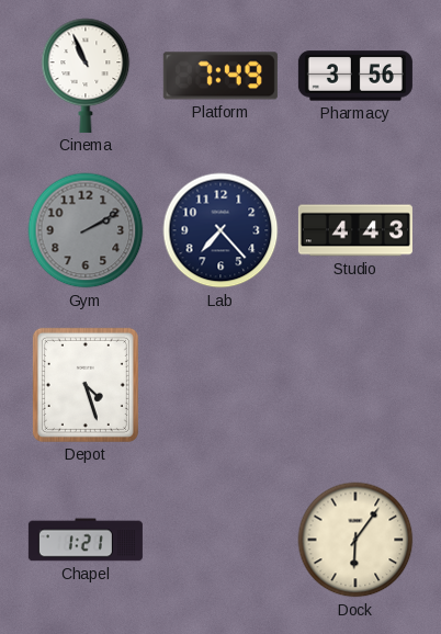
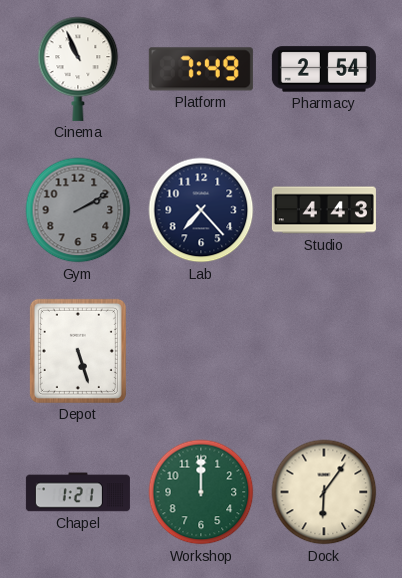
Pharmacy: 3:56 -> 2:54 (324, 69)
Depot: 4:27 -> 5:27 (78, 351)
Workshop: none -> 12:00 (201, 492)
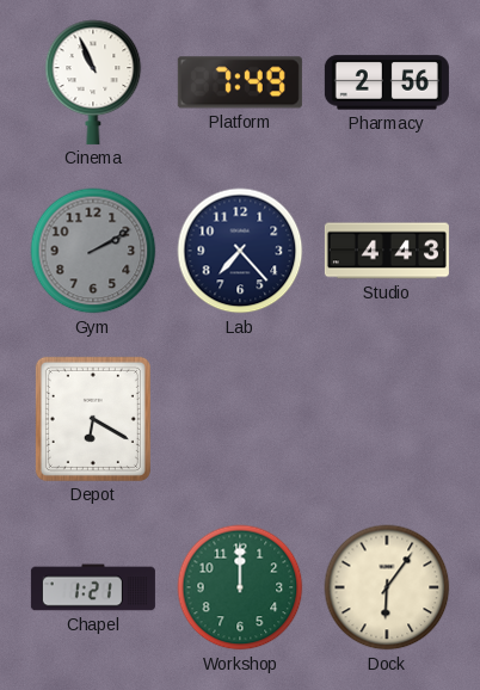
Pharmacy: 2:54 -> 2:56 (387, 82)
Depot: 5:27 -> 6:20 (93, 419)
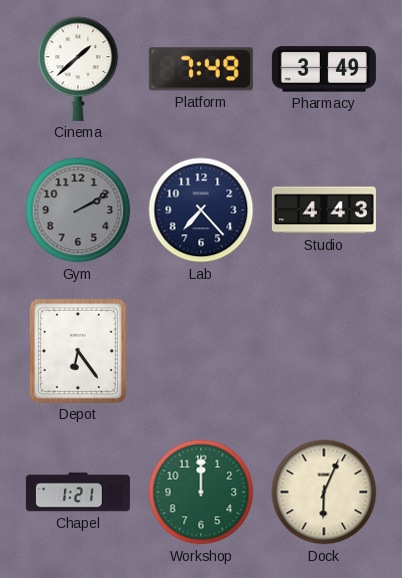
Cinema: 10:56 -> 1:38 (78, 69)
Pharmacy: 2:56 -> 3:49 (324, 69)
Depot: 6:20 -> 6:24 (78, 351)
Dock: 6:06 -> 6:04 (324, 492)
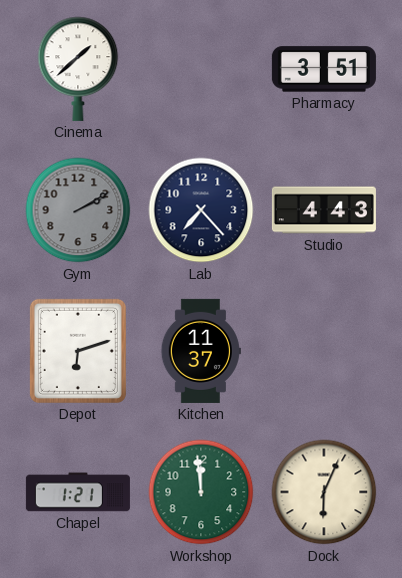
Platform: 7:49 -> none (201, 69)
Pharmacy: 3:49 -> 3:51 (324, 69)
Depot: 6:24 -> 6:12 (78, 351)
Kitchen: none -> 11:37 (201, 351)
Workshop: 12:00 -> 11:59 (201, 492)
